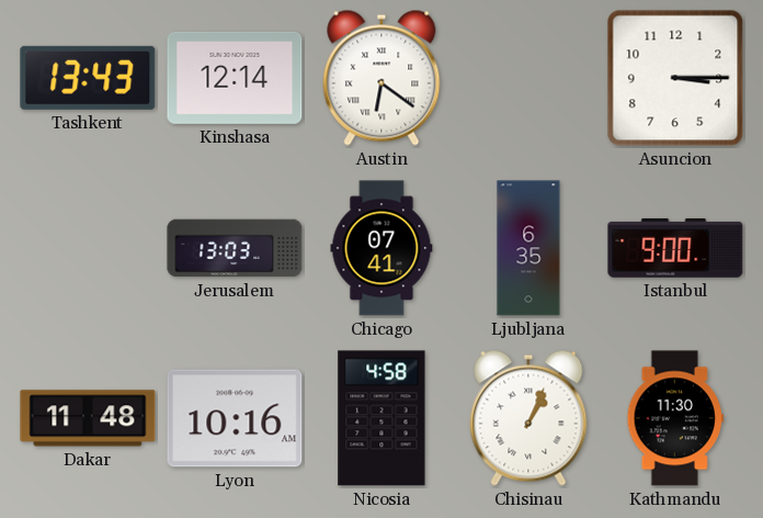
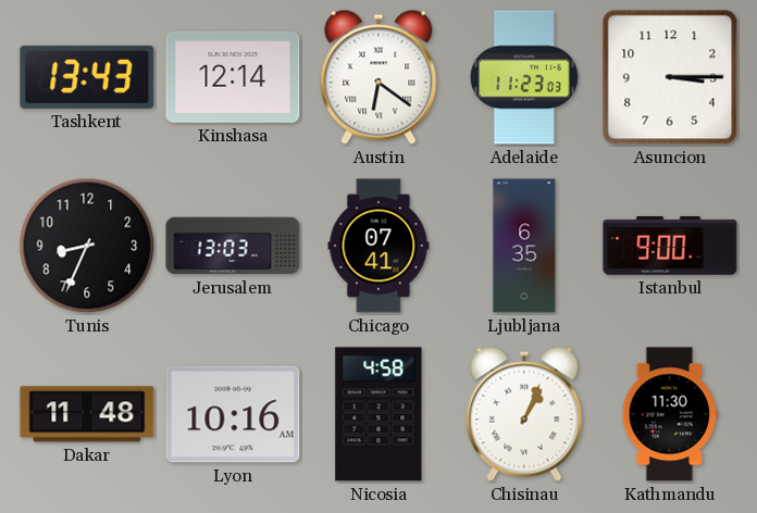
Adelaide: none -> 11:23 (524, 77)
Tunis: none -> 8:34 (87, 246)
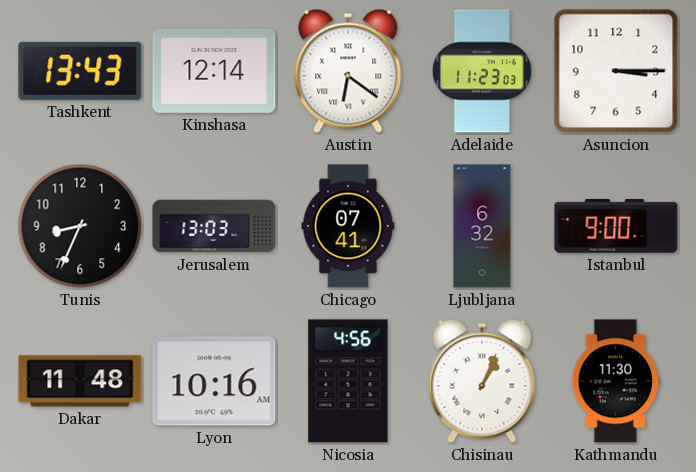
Ljubljana: 6:35 -> 6:32 (482, 226)
Nicosia: 4:58 -> 4:56 (348, 381)
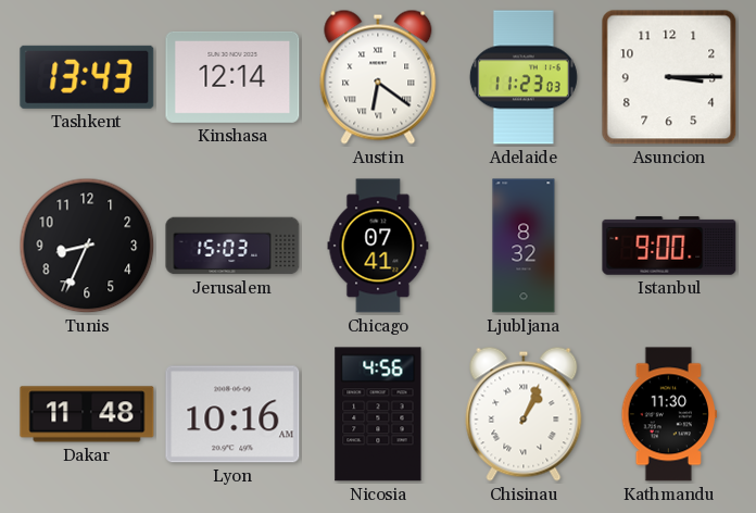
Jerusalem: 13:03 -> 15:03 (232, 246)
Ljubljana: 6:32 -> 8:32 (524, 246)
